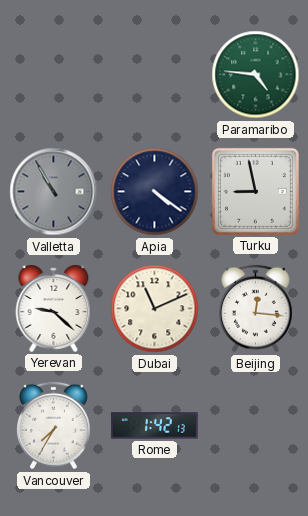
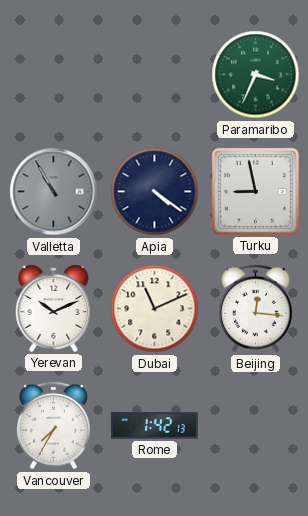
Paramaribo: 4:46 -> 3:34 (256, 75)
Yerevan: 9:22 -> 10:11 (54, 308)
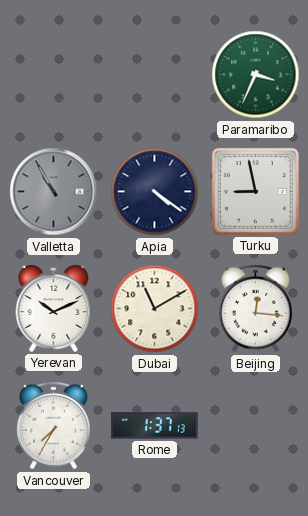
Dubai: 11:11 -> 11:10 (155, 309)
Rome: 1:42 -> 1:37 (154, 426)
